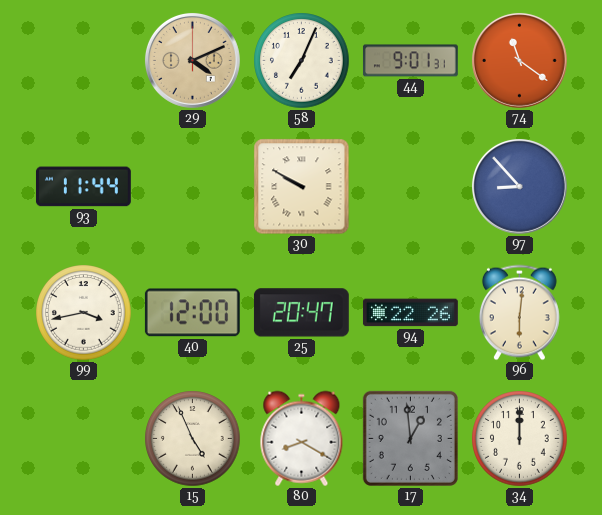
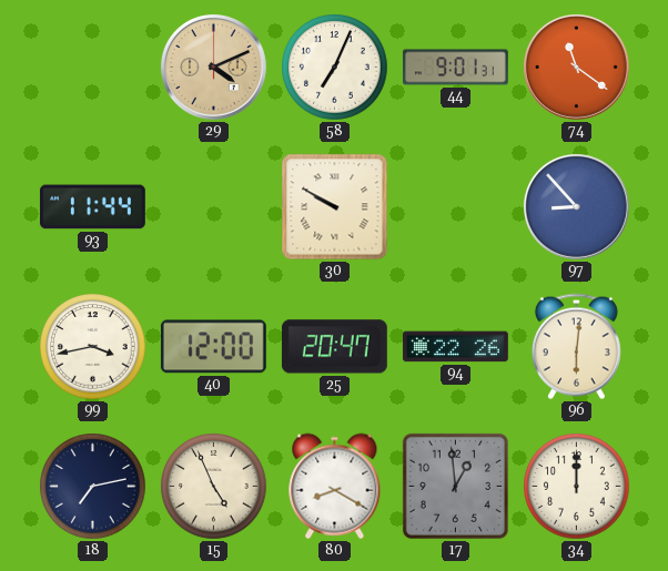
18: none -> 7:13 (93, 487)
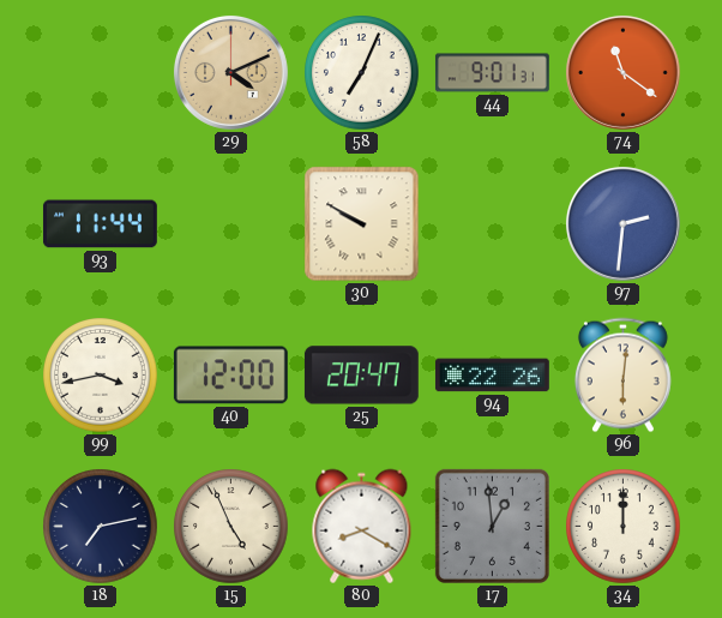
97: 8:53 -> 2:31 (622, 223)
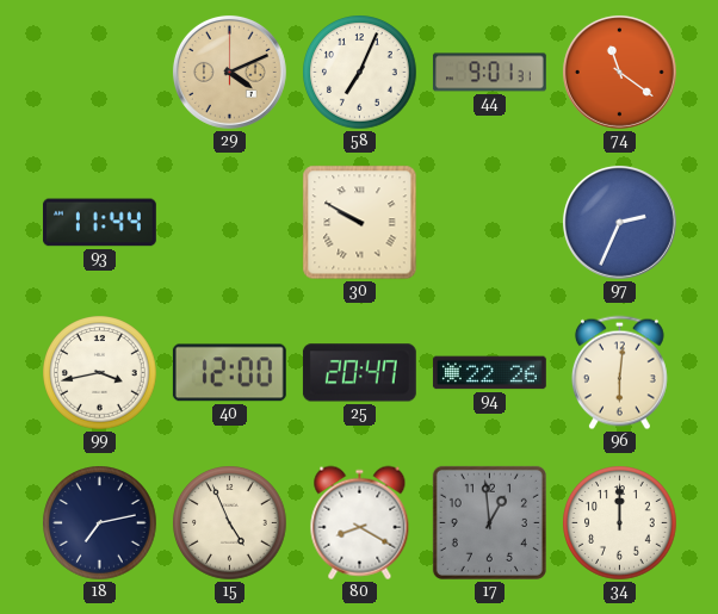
97: 2:31 -> 2:34 (619, 222)
